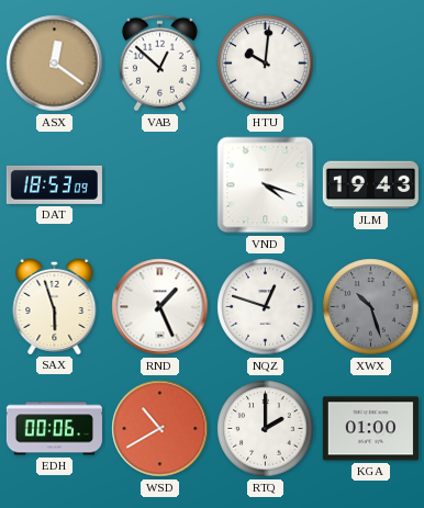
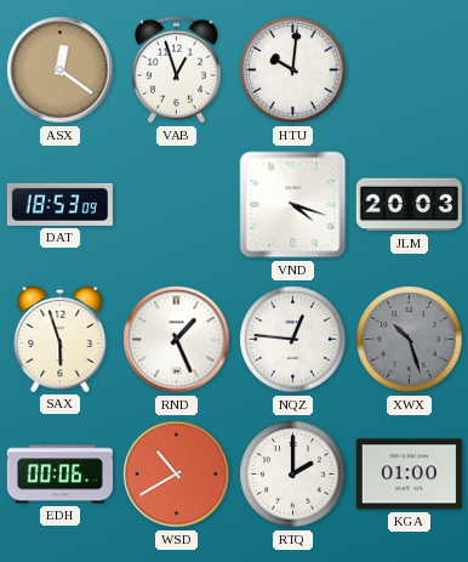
VAB: 12:52 -> 12:57 (176, 70)
JLM: 19:43 -> 20:03 (409, 205)
NQZ: 12:48 -> 12:46 (293, 340)
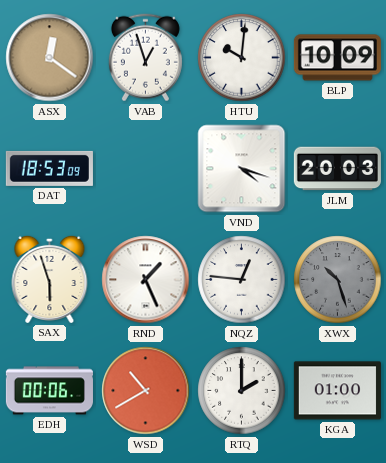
BLP: none -> 10:09 (337, 58)
